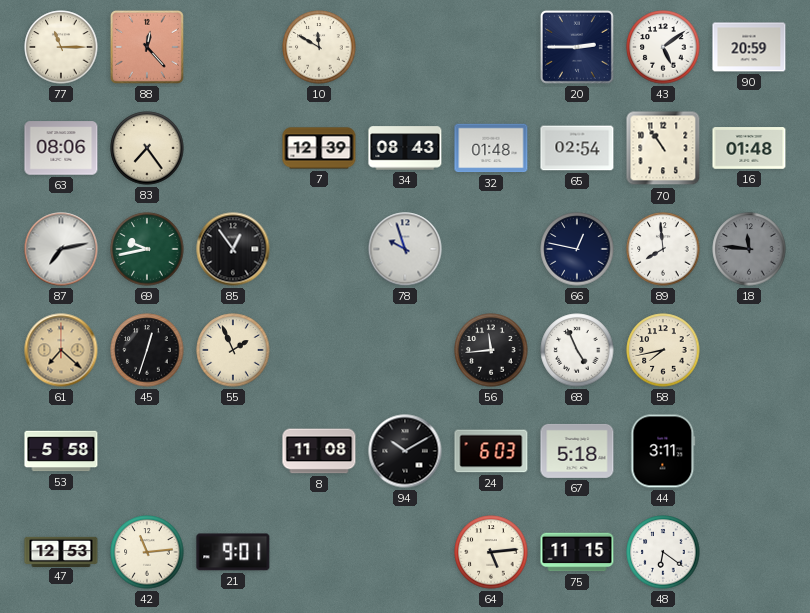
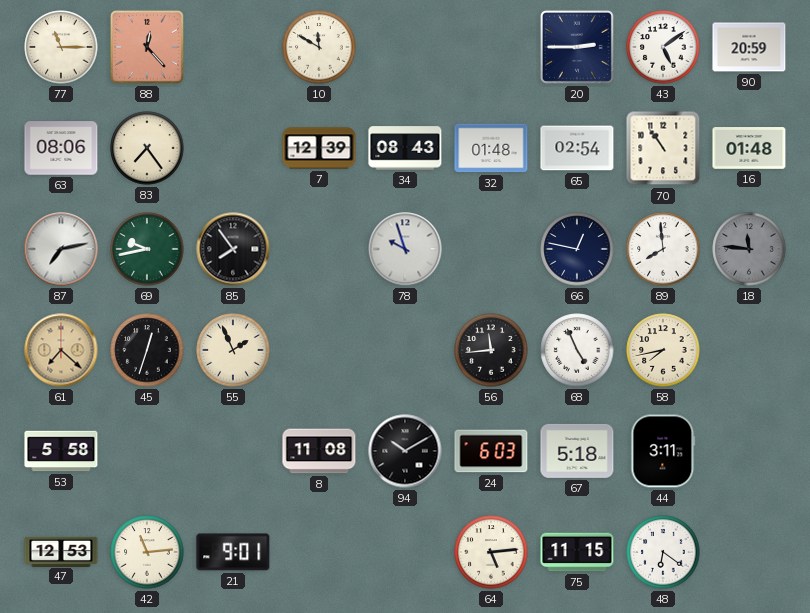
85: 12:54 -> 7:54 (233, 249)
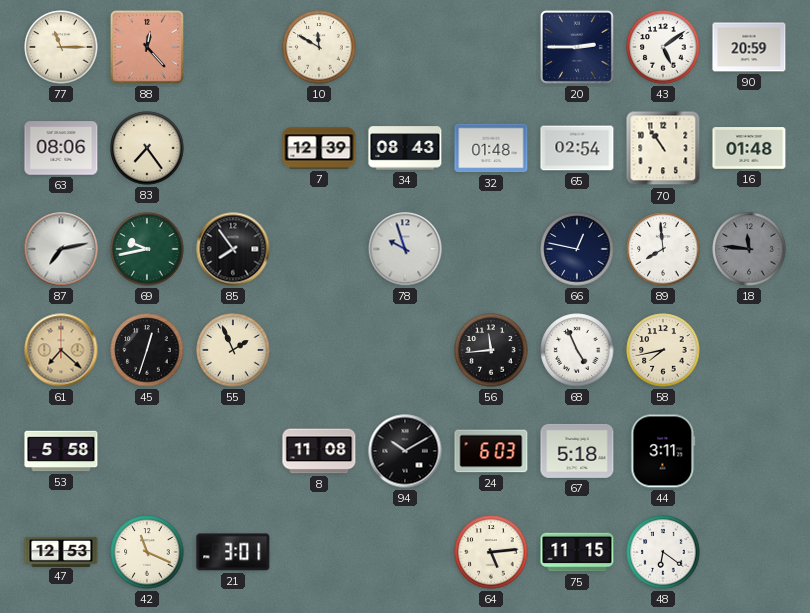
42: 11:14 -> 11:19 (147, 552)
21: 9:01 -> 3:01 (233, 552)
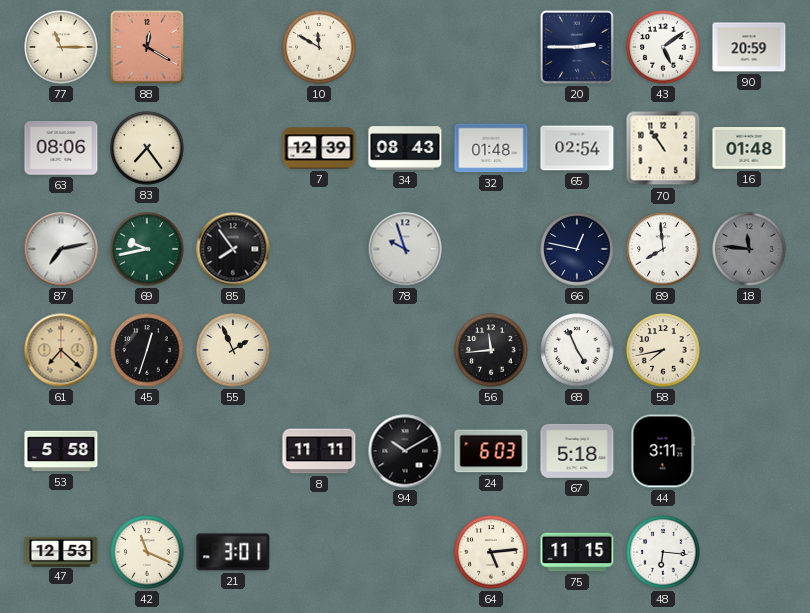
88: 12:23 -> 12:20 (147, 47)
8: 11:08 -> 11:11 (319, 451)
48: 6:21 -> 6:16 (663, 552)
